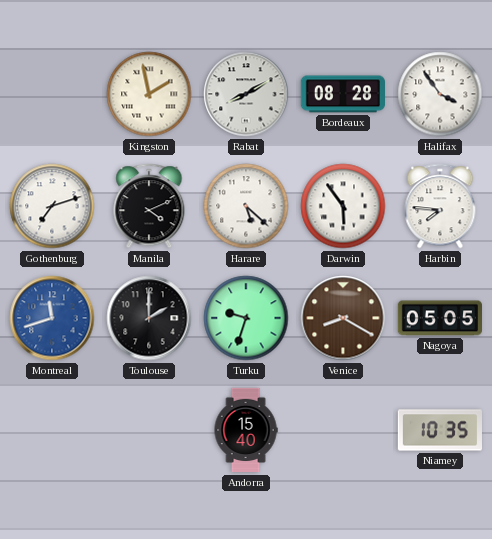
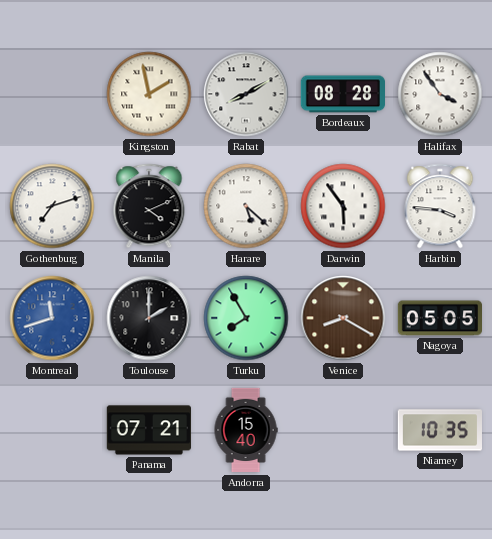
Harbin: 7:46 -> 3:46 (440, 206)
Turku: 9:33 -> 7:55 (246, 318)
Panama: none -> 07:21 (148, 430)
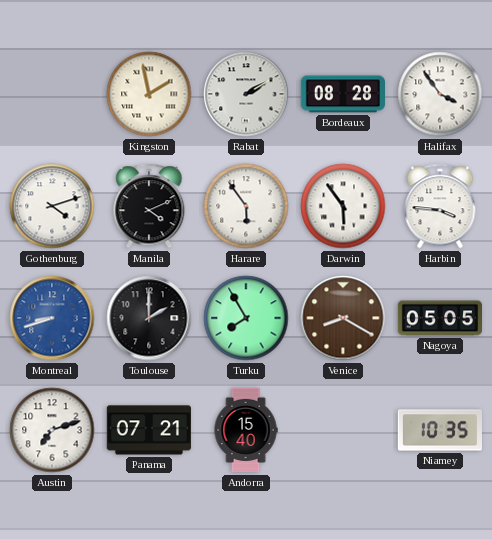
Rabat: 8:10 -> 2:10 (246, 94)
Gothenburg: 7:12 -> 4:12 (52, 206)
Harare: 5:22 -> 5:54 (246, 206)
Montreal: 11:42 -> 8:42 (52, 318)
Austin: none -> 7:12 (52, 430)
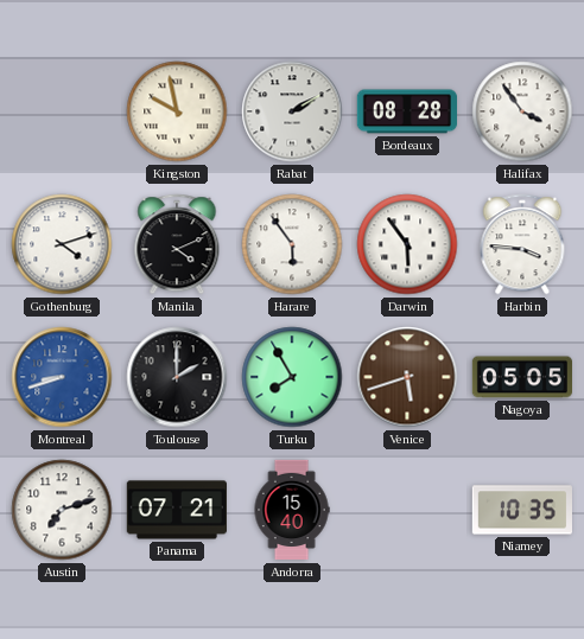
Kingston: 1:58 -> 9:58 (177, 111)
Venice: 8:20 -> 5:42 (407, 377)
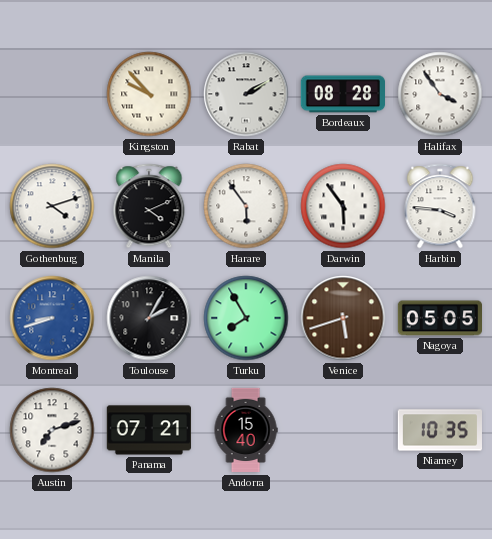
Kingston: 9:58 -> 9:53 (149, 94)
Toulouse: 2:00 -> 2:05 (149, 318)
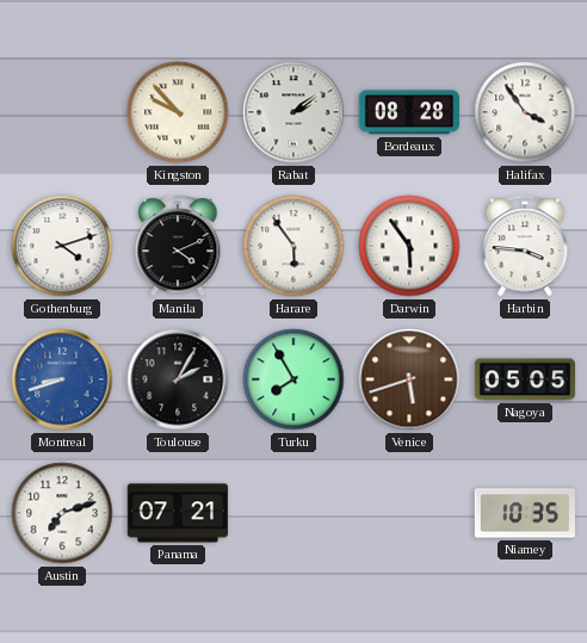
Rabat: 2:10 -> 2:09 (293, 112)
Andorra: 15:40 -> none (246, 430)
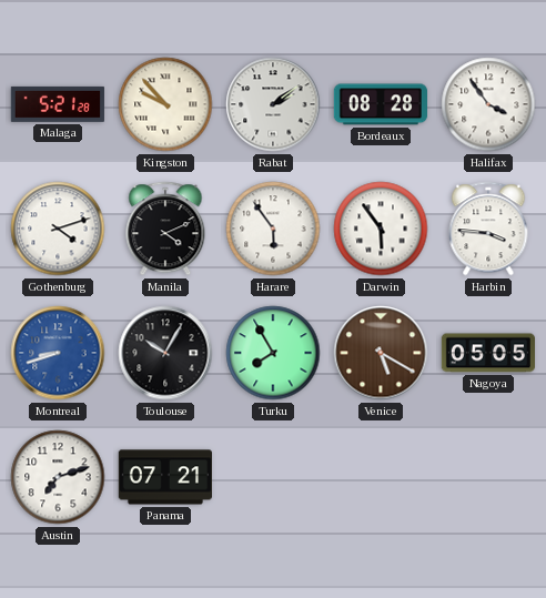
Malaga: none -> 5:21 (58, 104)
Toulouse: 2:05 -> 10:05 (165, 353)
Venice: 5:42 -> 5:20 (381, 353)
Niamey: 10:35 -> none (524, 513)
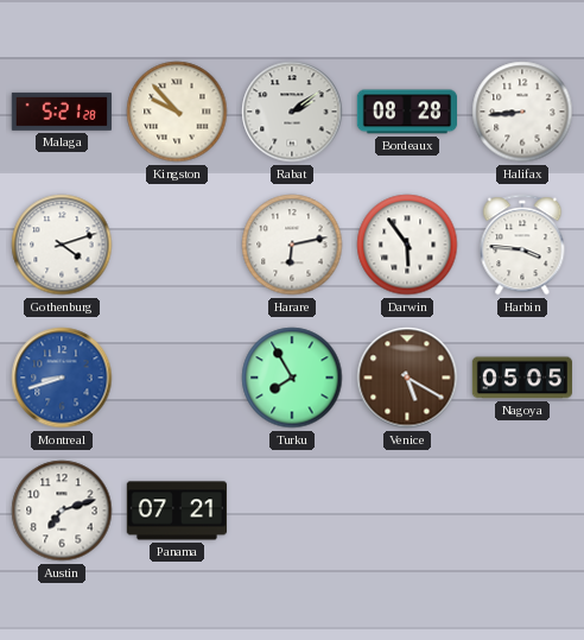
Halifax: 3:54 -> 8:44 (522, 112)
Manila: 4:11 -> none (165, 229)
Harare: 5:54 -> 6:13 (292, 245)
Toulouse: 10:05 -> none (165, 353)
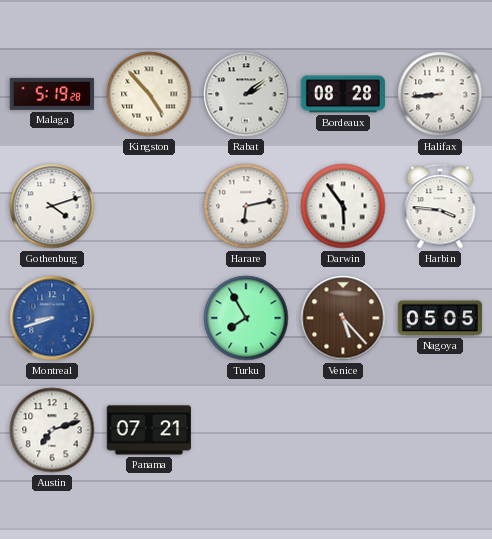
Malaga: 5:21 -> 5:19 (52, 94)
Kingston: 9:53 -> 4:53 (149, 94)
Venice: 5:20 -> 5:23 (343, 318)
